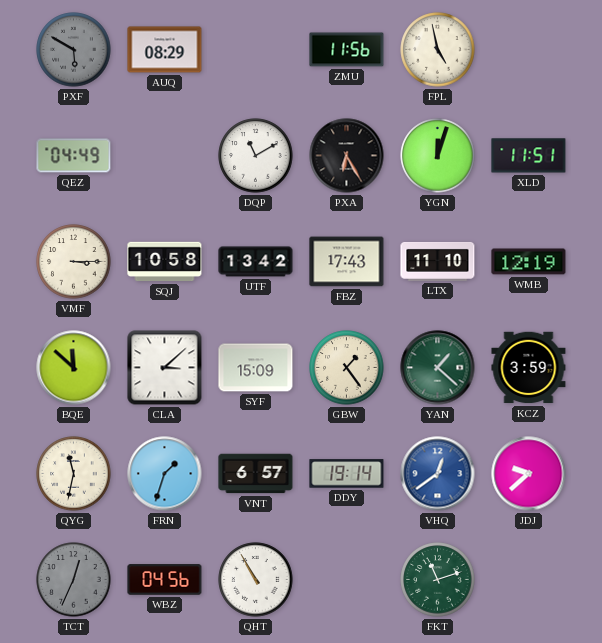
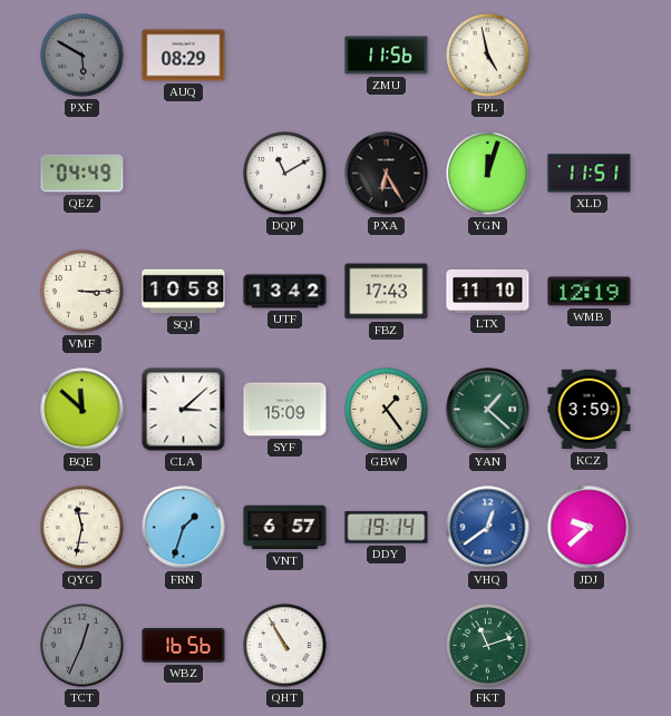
WBZ: 04:56 -> 16:56 (184, 646)
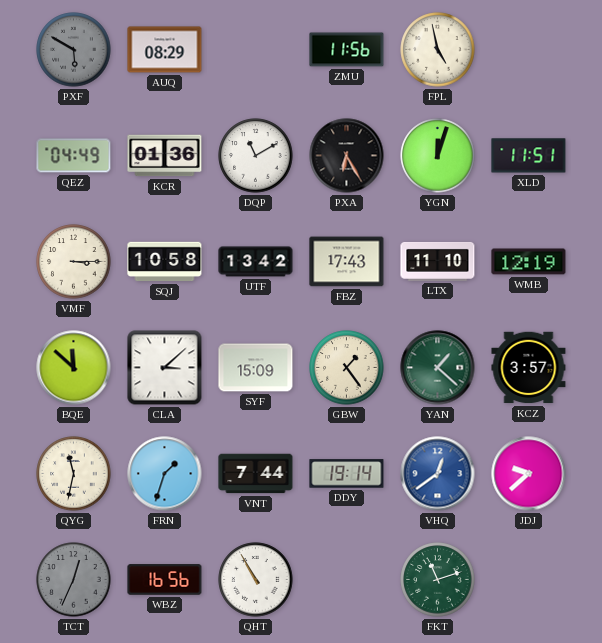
KCR: none -> 01:36 (165, 156)
KCZ: 3:59 -> 3:57 (529, 368)
VNT: 6:57 -> 7:44 (256, 474)
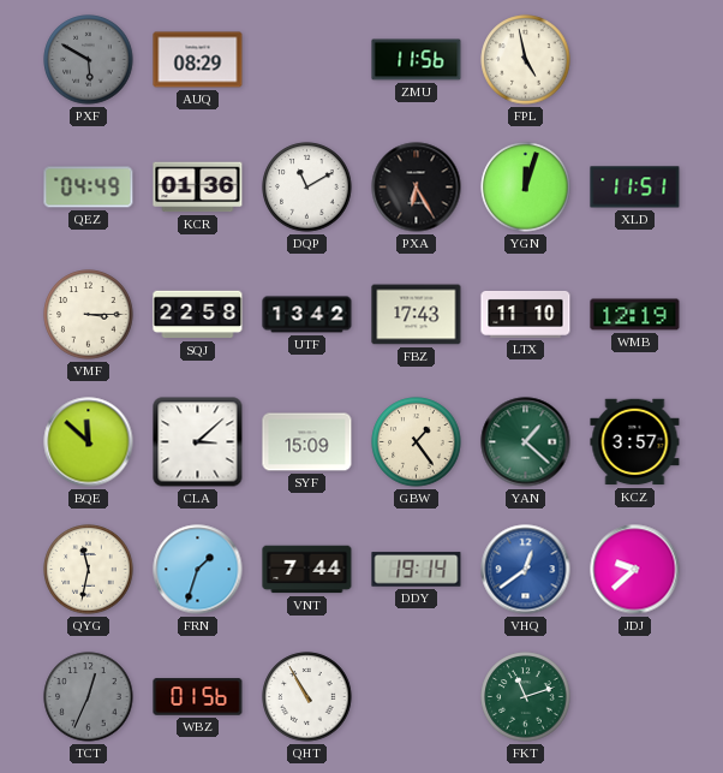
SQJ: 10:58 -> 22:58 (198, 315)
WBZ: 16:56 -> 01:56 (198, 697)
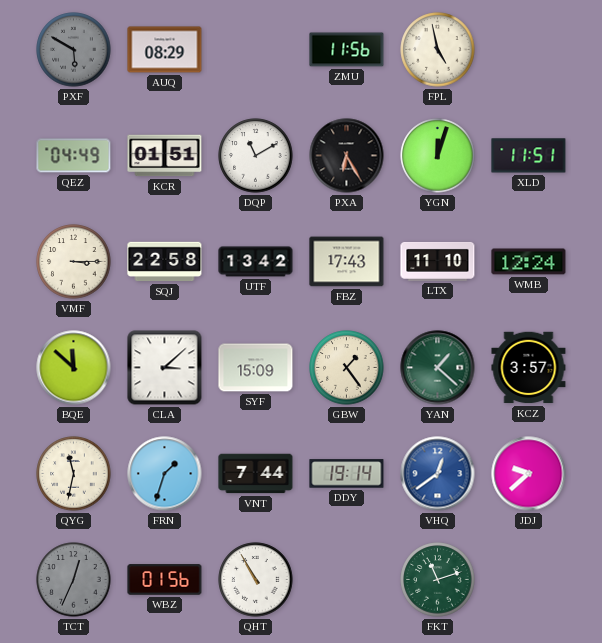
KCR: 01:36 -> 01:51 (165, 156)
WMB: 12:19 -> 12:24 (529, 262)
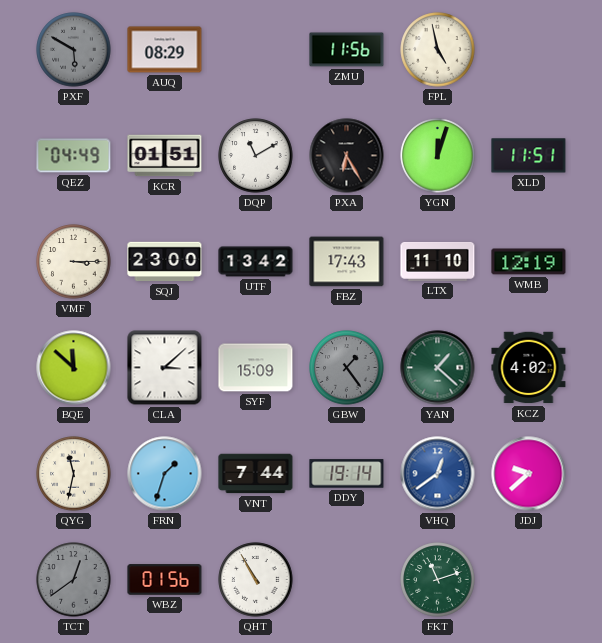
SQJ: 22:58 -> 23:00 (165, 262)
WMB: 12:24 -> 12:19 (529, 262)
GBW dial: cream -> grey (347, 368)
KCZ: 3:57 -> 4:02 (529, 368)
TCT: 12:34 -> 12:39 (74, 580)
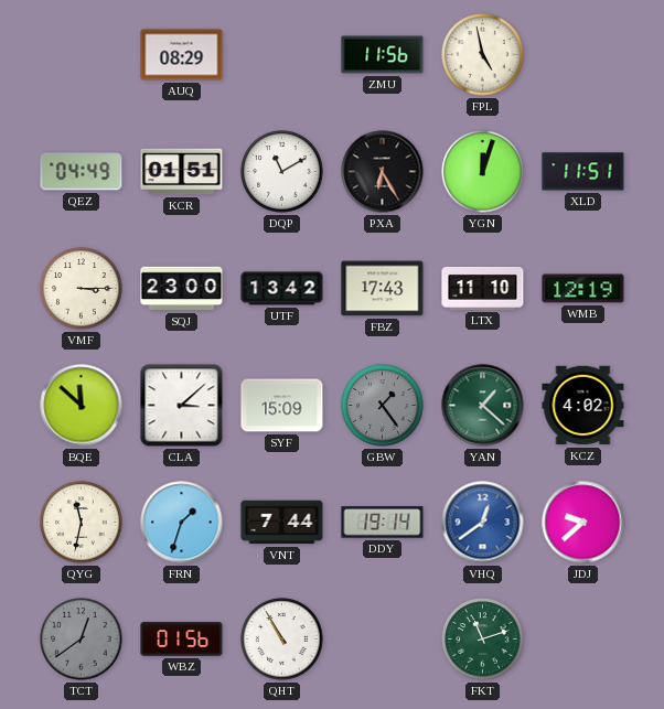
PXF: 5:50 -> none (74, 50)
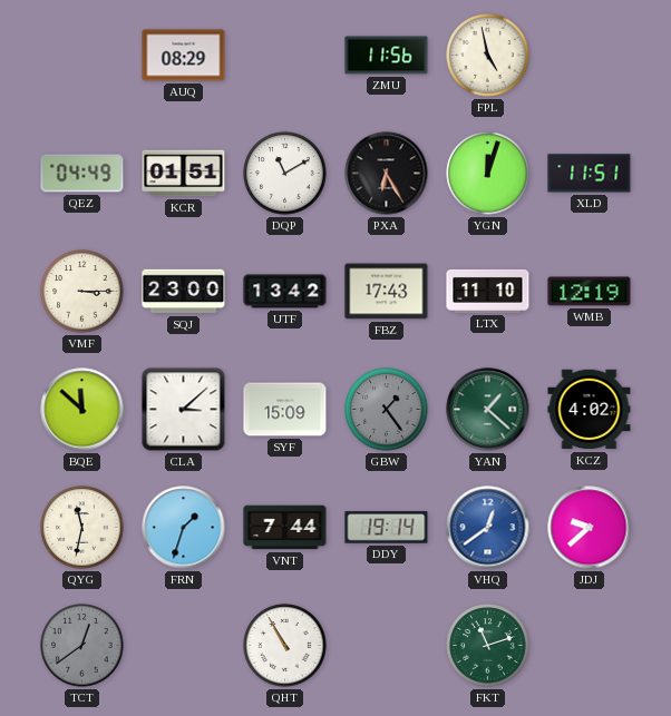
WBZ: 01:56 -> none (182, 640)
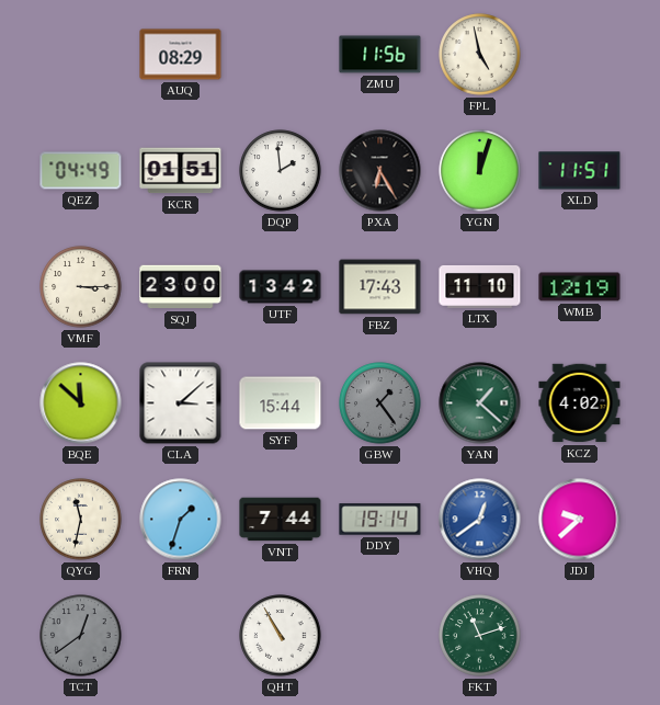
DQP: 11:10 -> 1:59 (281, 171)
SYF: 15:09 -> 15:44 (281, 403)
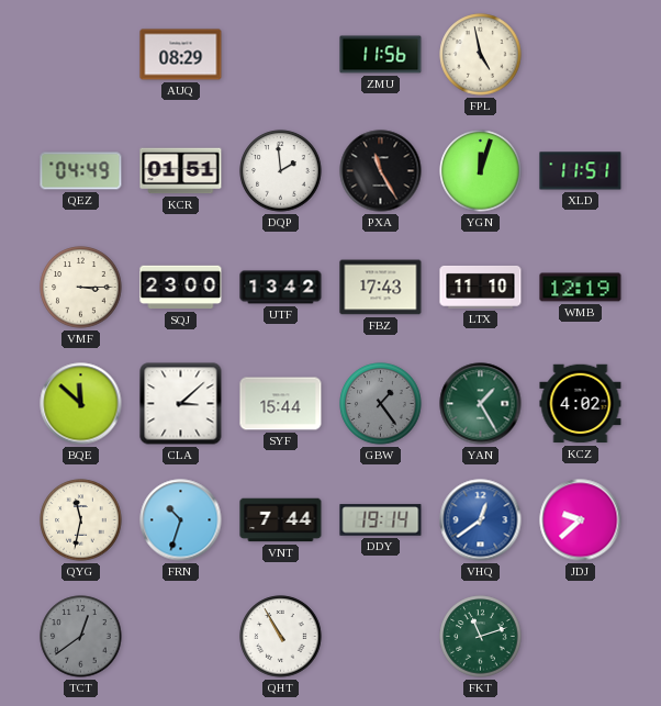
PXA: 6:25 -> 11:25 (381, 171)
YAN: 1:22 -> 1:25 (481, 404)
FRN: 1:33 -> 10:33 (181, 520)
